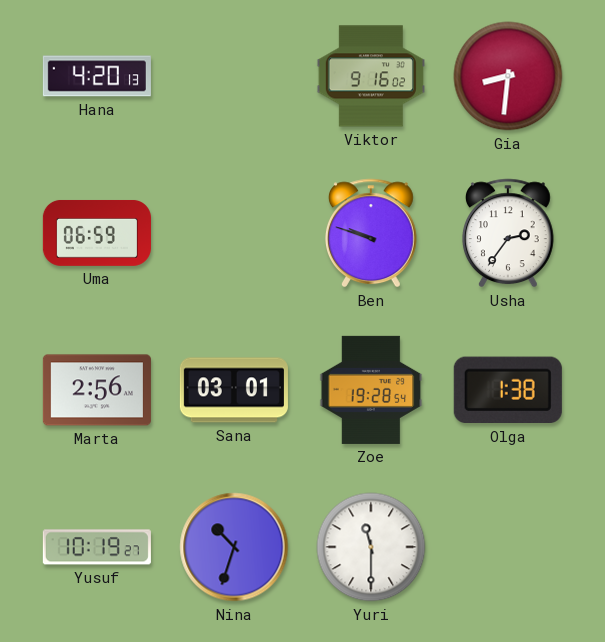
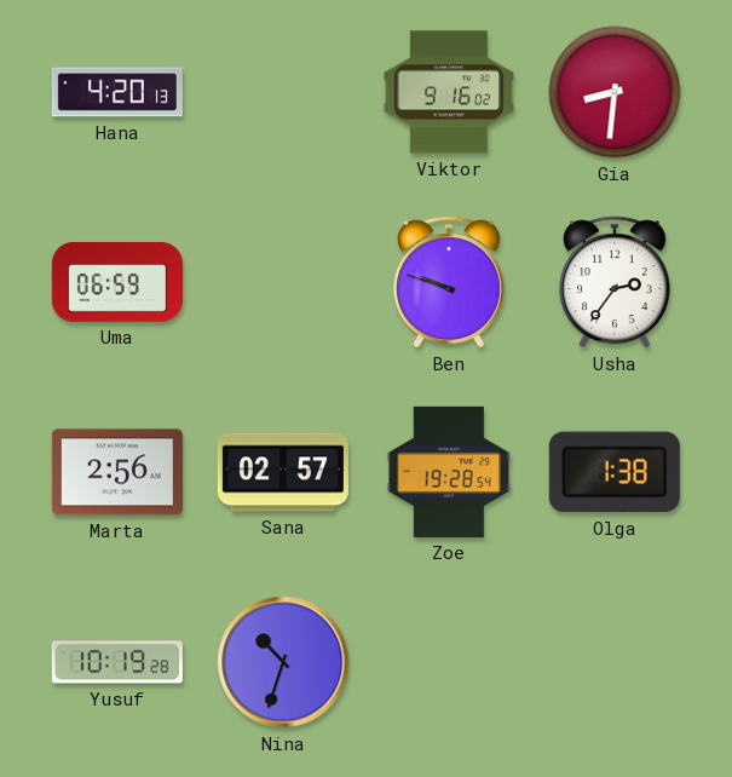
Sana: 03:01 -> 02:57 (283, 472)
Yusuf: 10:19:27 -> 10:19:28 (117, 662)
Yuri: 11:30 -> none (371, 547)
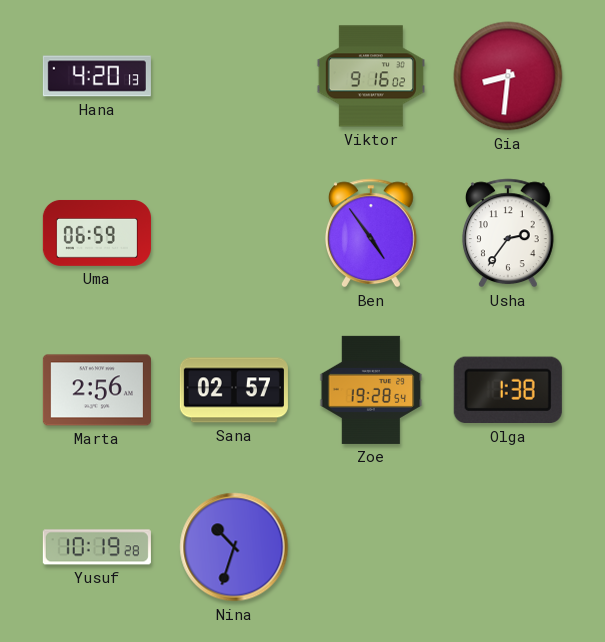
Ben: 9:48 -> 4:54 (371, 233)
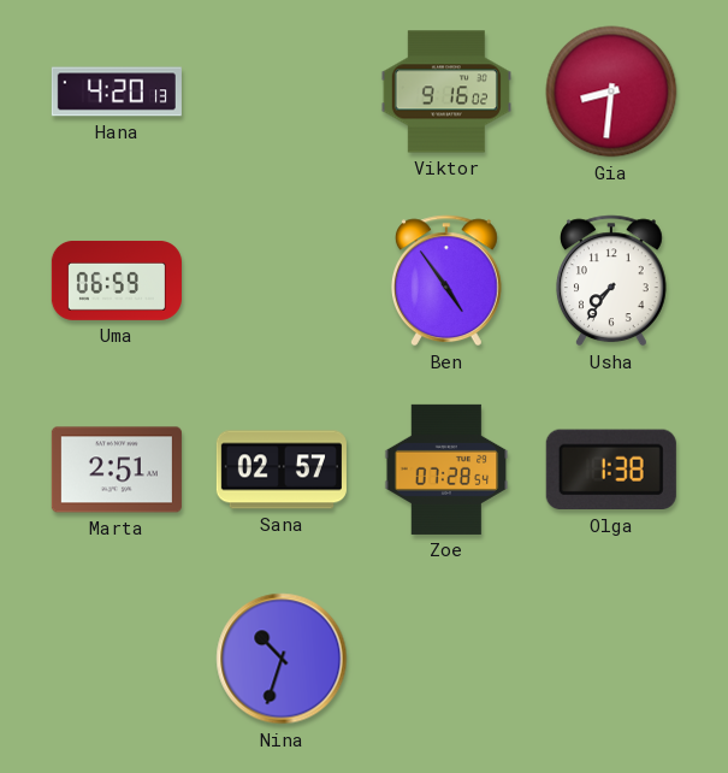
Usha: 2:36 -> 7:36 (611, 281)
Marta: 2:56 -> 2:51 (117, 470)
Zoe: 19:28 -> 07:28 (446, 470)
Yusuf: 10:19 -> none (97, 547)
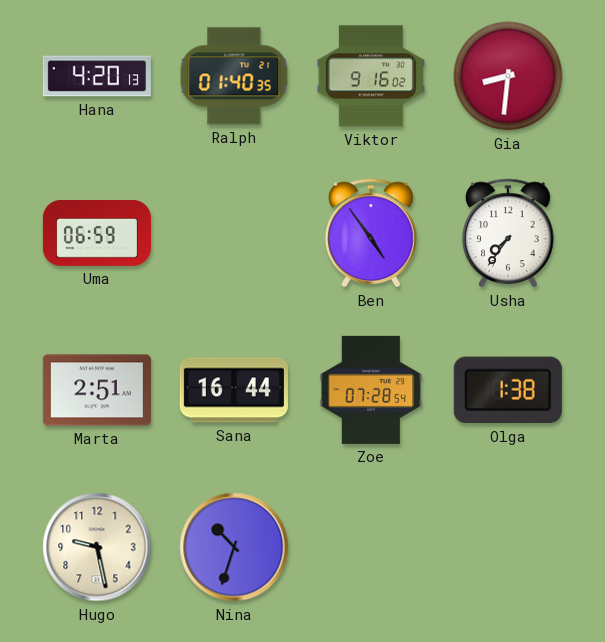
Ralph: none -> 01:40 (234, 76)
Sana: 02:57 -> 16:44 (234, 390)
Hugo: none -> 9:28 (97, 547)
